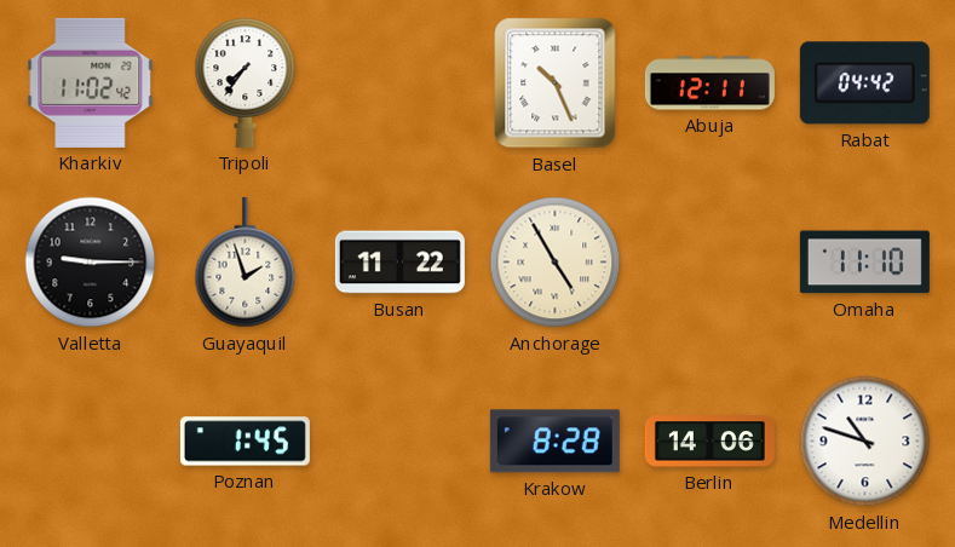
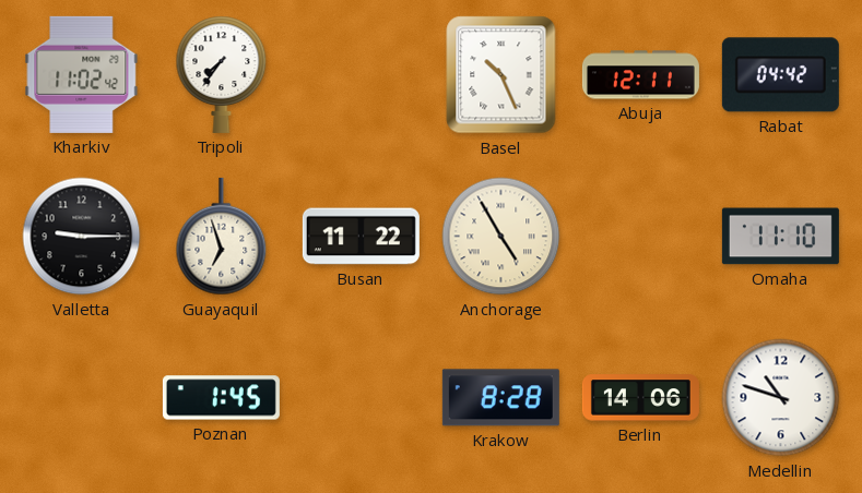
Guayaquil: 1:57 -> 6:57 (222, 237)
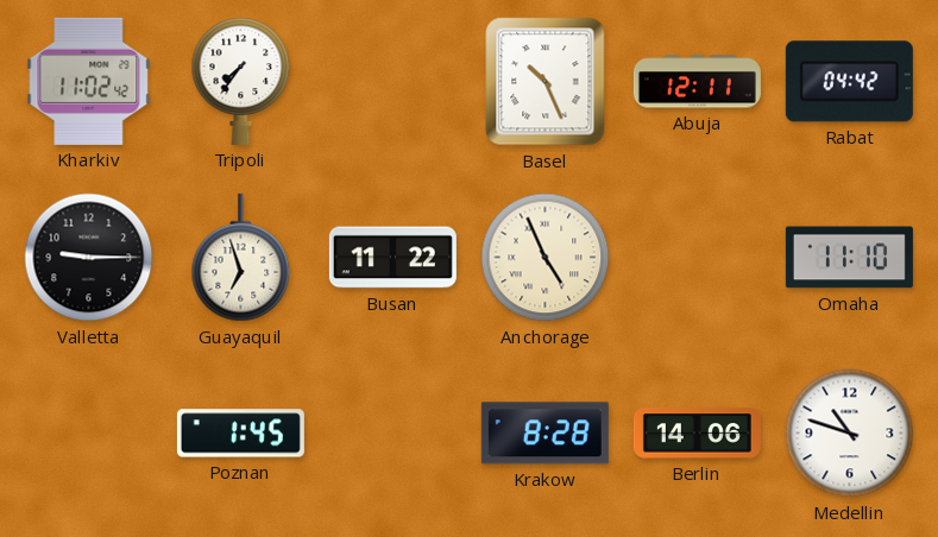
Anchorage: 4:55 -> 4:56 (546, 258)
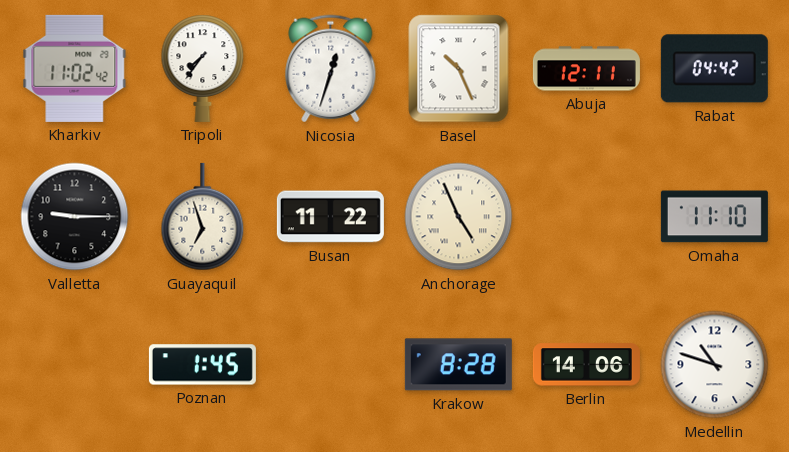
Nicosia: none -> 12:33 (331, 69)
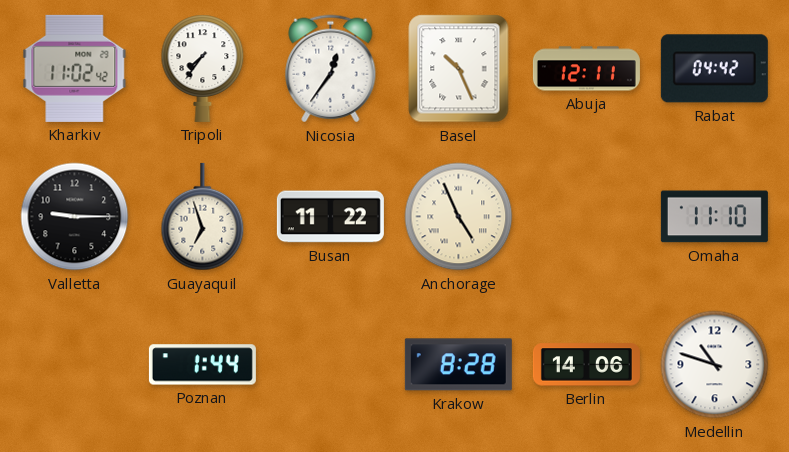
Nicosia: 12:33 -> 12:36 (331, 69)
Poznan: 1:45 -> 1:44 (202, 365)
